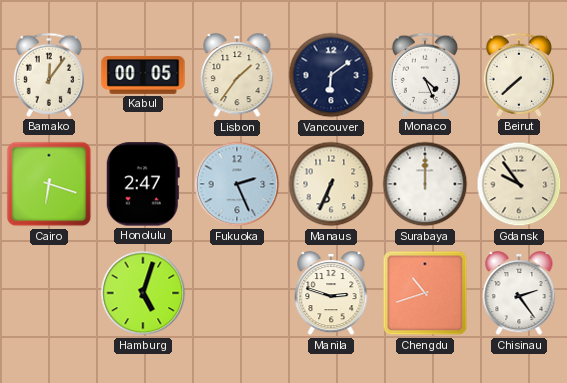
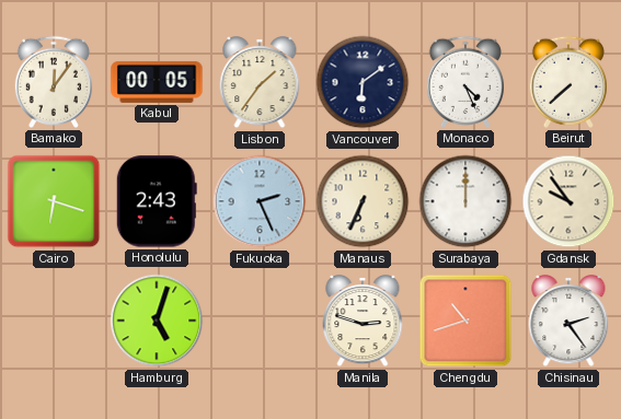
Honolulu: 2:47 -> 2:43 (157, 201)
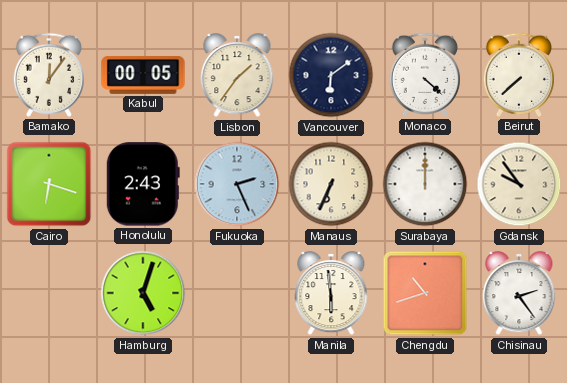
Monaco: 4:26 -> 4:22 (424, 75)
Manila: 2:48 -> 5:59 (331, 294)
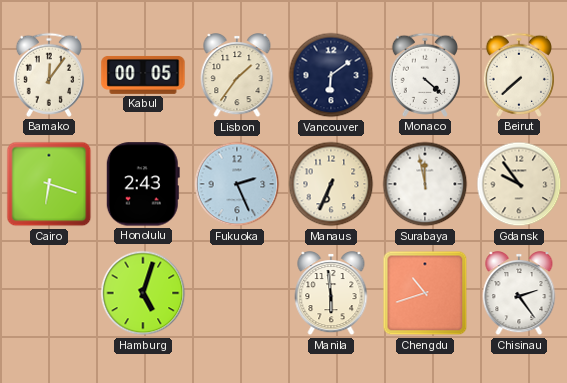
Surabaya: 12:00 -> 11:58 (425, 184)
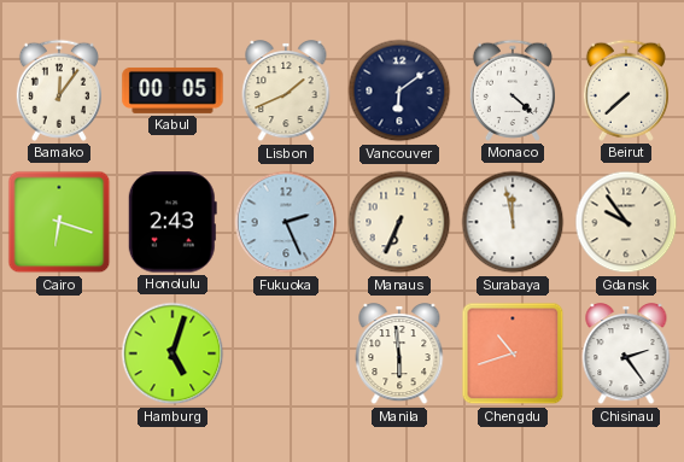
Lisbon: 1:36 -> 1:41 (286, 92)
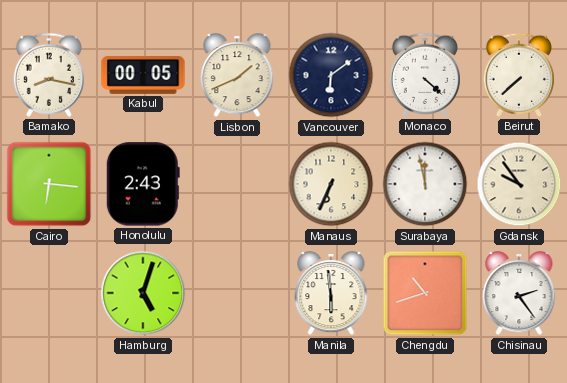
Bamako: 12:06 -> 8:17 (48, 75)
Cairo: 6:18 -> 6:16 (49, 184)
Fukuoka: 2:26 -> none (286, 222)
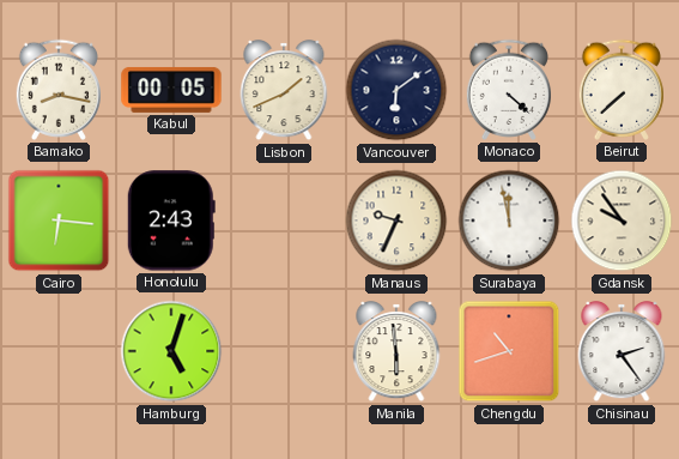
Manaus: 6:34 -> 9:34 (396, 221)
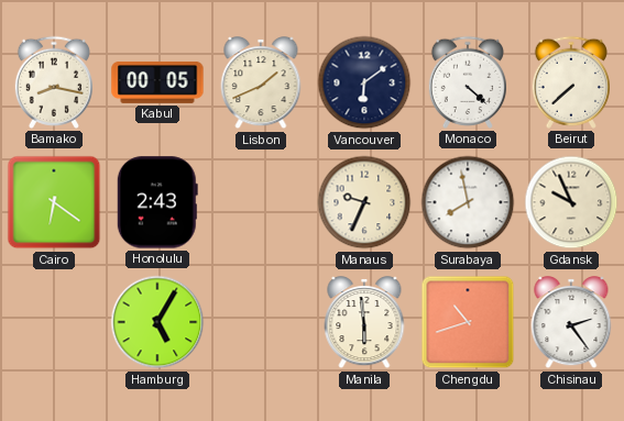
Cairo: 6:16 -> 6:21 (54, 202)
Surabaya: 11:58 -> 7:58 (468, 202)
Gdansk: 9:54 -> 9:56 (571, 202)
Hamburg: 5:03 -> 5:05 (157, 322)
